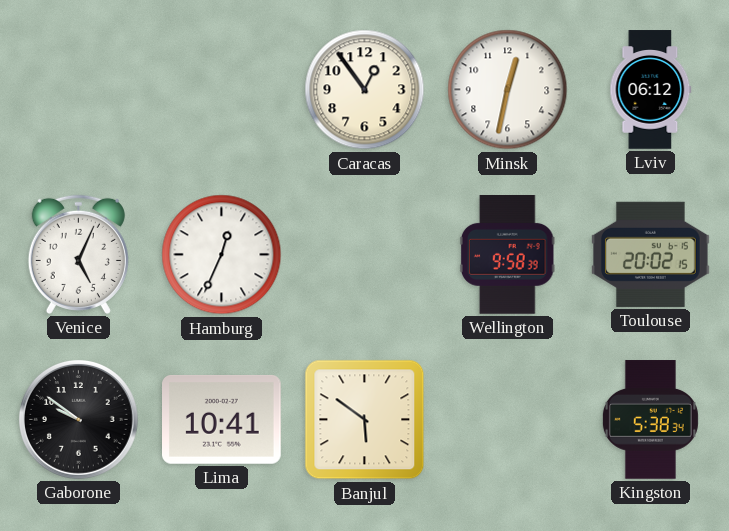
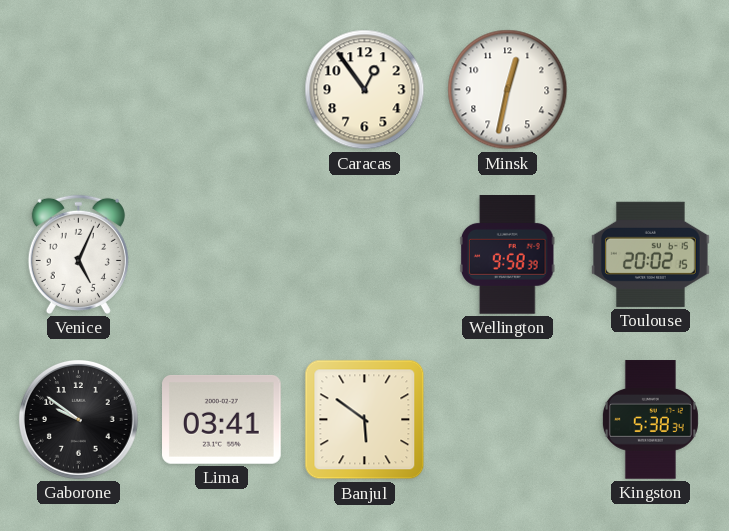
Lviv: 06:12 -> none (651, 90)
Hamburg: 12:34 -> none (222, 255)
Lima: 10:41 -> 03:41 (222, 420)
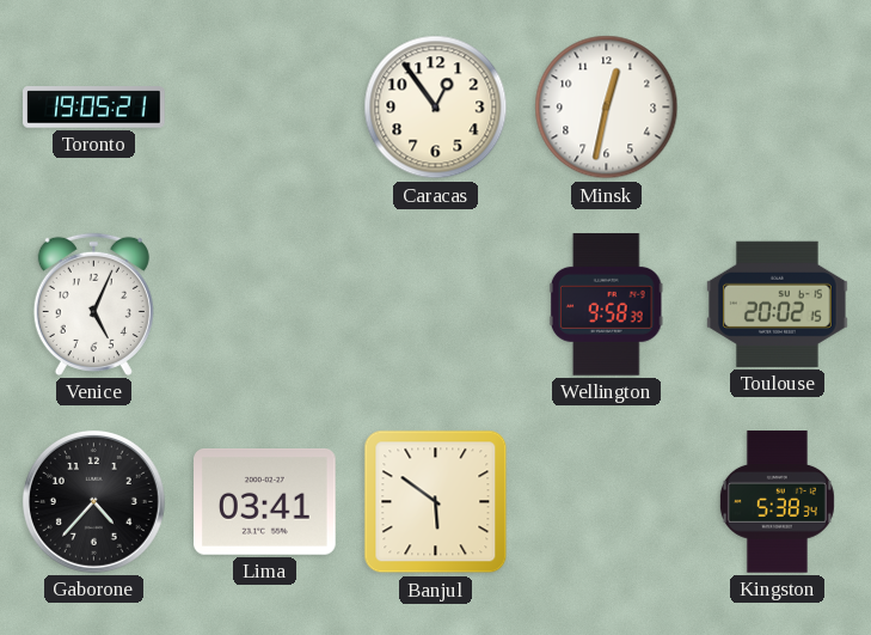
Toronto: none -> 19:05 (94, 108)
Gaborone: 9:51 -> 4:37 (93, 501)
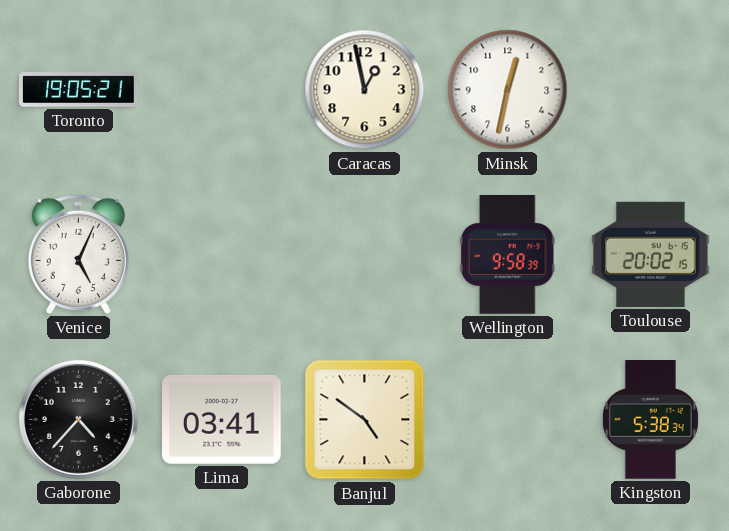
Caracas: 12:54 -> 12:58 (365, 90)
Banjul: 5:51 -> 4:51 (365, 420)
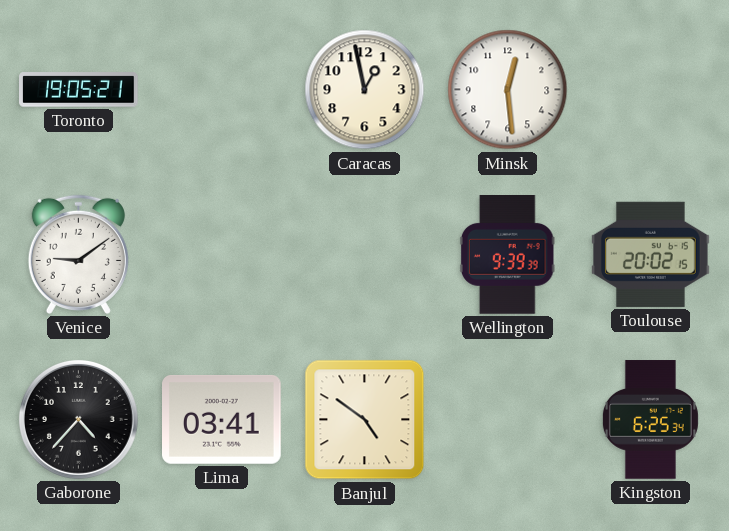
Minsk: 12:32 -> 12:29 (508, 90)
Venice: 5:04 -> 9:09 (78, 254)
Wellington: 9:58 -> 9:39 (507, 255)
Kingston: 5:38 -> 6:25 (650, 420)
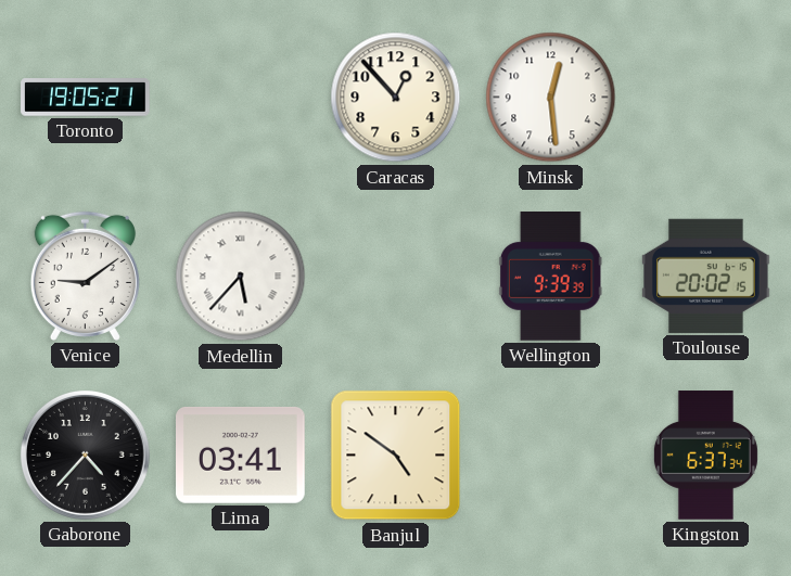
Caracas: 12:58 -> 12:53 (396, 98)
Medellin: none -> 5:37 (241, 277)
Kingston: 6:25 -> 6:37 (705, 456)
